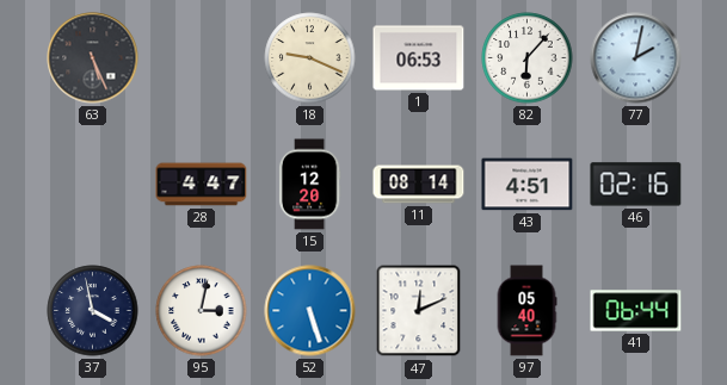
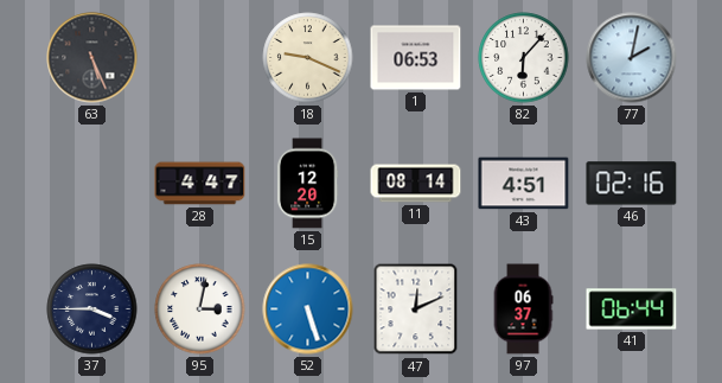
37: 3:58 -> 3:45 (92, 309)
97: 05:40 -> 06:37 (523, 309)
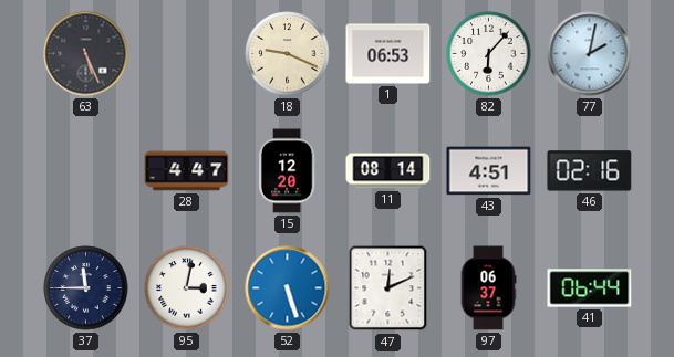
37: 3:45 -> 11:45 (86, 288)
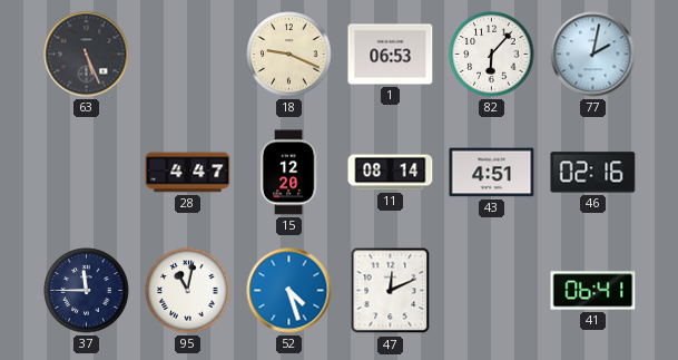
95: 3:02 -> 11:02 (188, 291)
52: 5:27 -> 4:27 (289, 291)
97: 06:37 -> none (488, 288)
41: 06:44 -> 06:41 (593, 291)
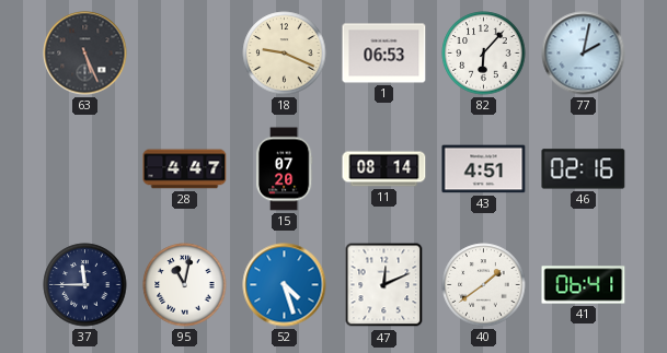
15: 12:20 -> 07:20 (284, 169)
40: none -> 1:39 (484, 285)
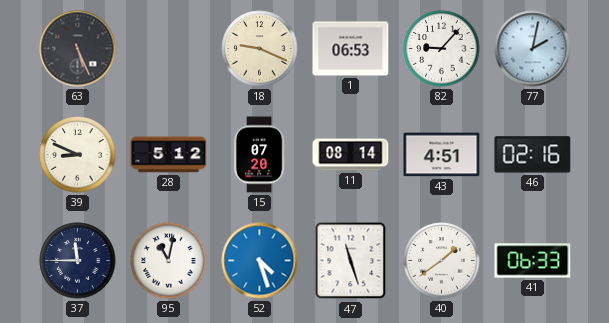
82: 6:07 -> 9:07 (442, 49)
39: none -> 8:49 (78, 155)
28: 4:47 -> 5:12 (169, 155)
47: 12:11 -> 11:27 (351, 261)
41: 06:41 -> 06:33 (533, 261)
